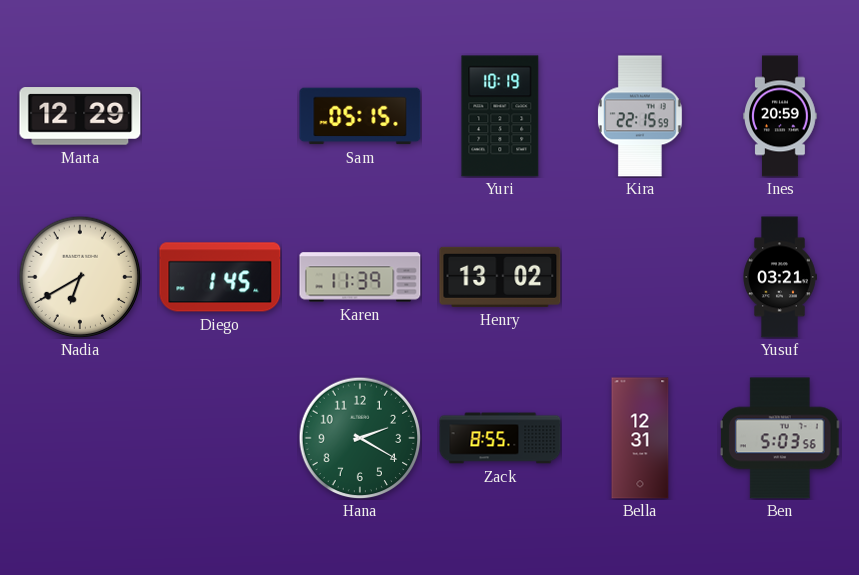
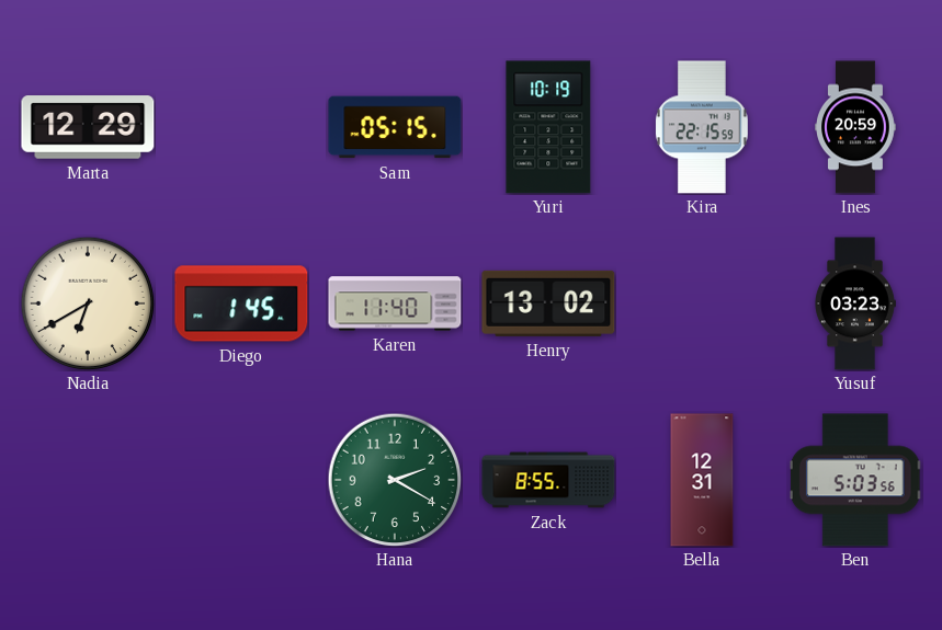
Karen: 11:39 -> 11:40 (395, 303)
Yusuf: 03:21 -> 03:23 (855, 303)
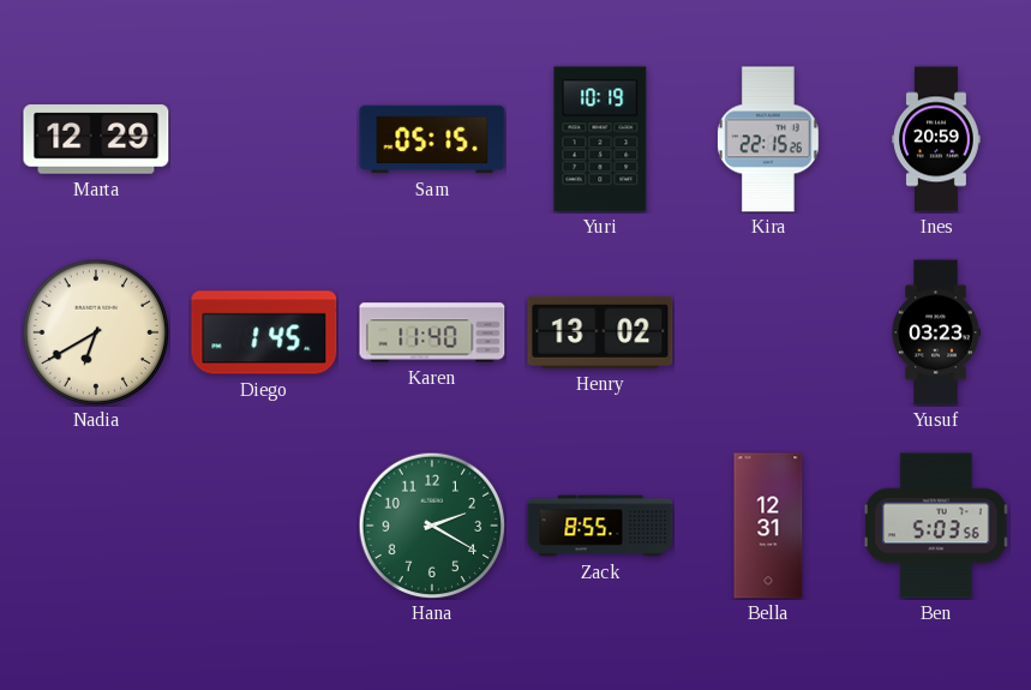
Kira: 22:15:59 -> 22:15:26 (768, 139)
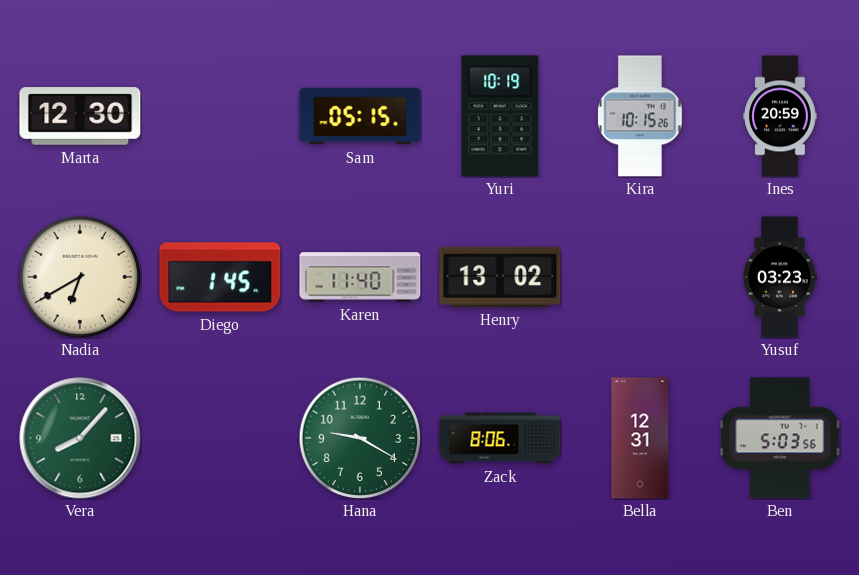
Marta: 12:29 -> 12:30 (80, 116)
Kira: 22:15 -> 10:15 (640, 116)
Vera: none -> 8:07 (80, 438)
Hana: 2:20 -> 9:20 (360, 438)
Zack: 8:55 -> 8:06 (500, 438)
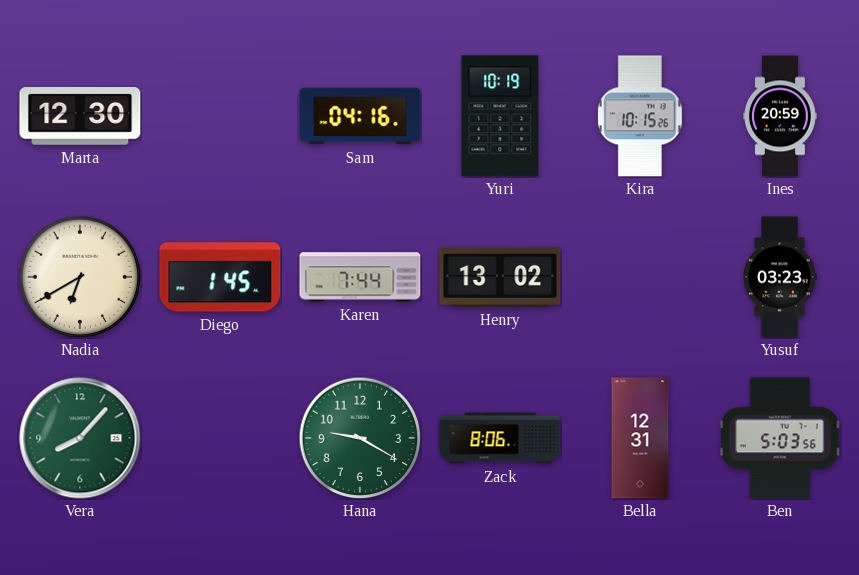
Sam: 05:15 -> 04:16 (360, 116)
Karen: 11:40 -> 7:44 (360, 277)
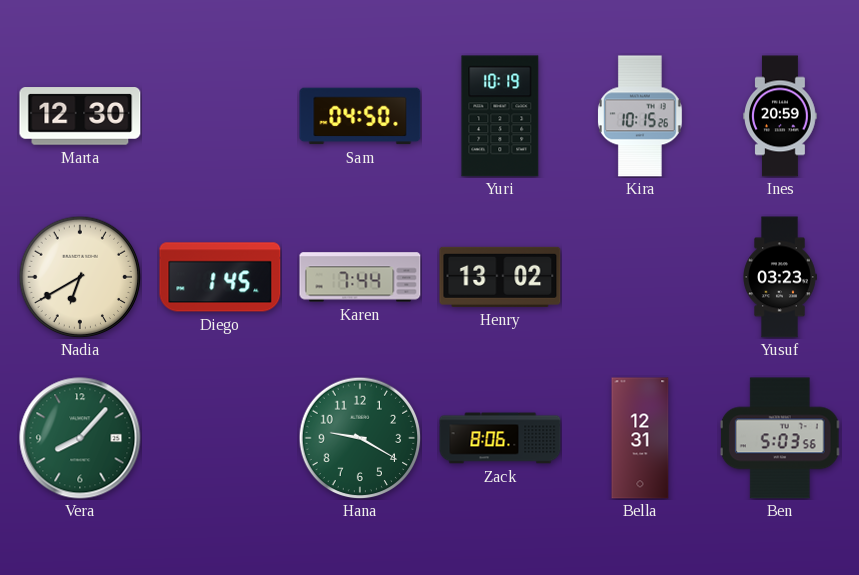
Sam: 04:16 -> 04:50 (360, 116)
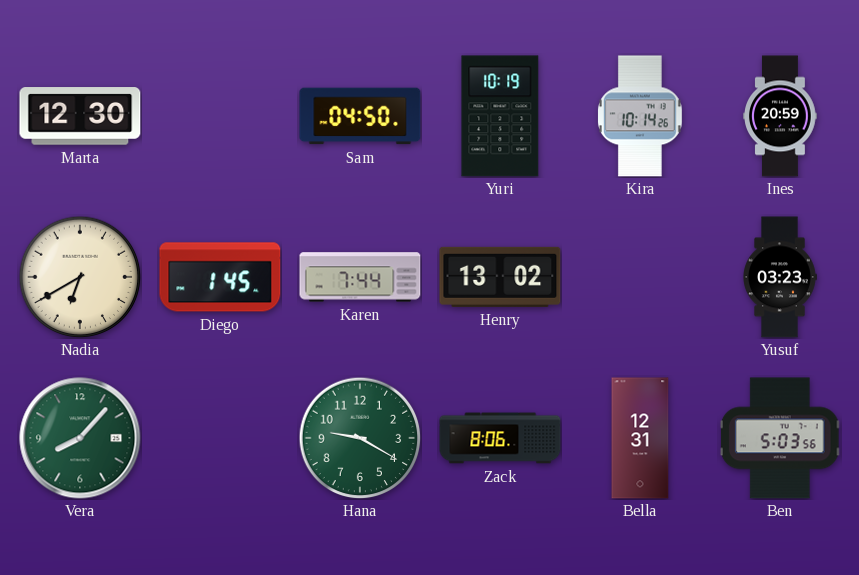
Kira: 10:15 -> 10:14 (640, 116)
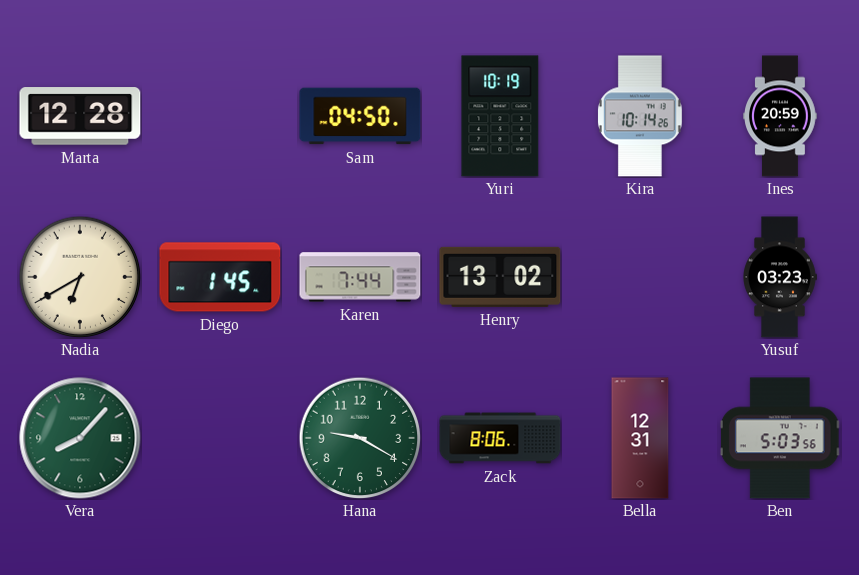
Marta: 12:30 -> 12:28 (80, 116)
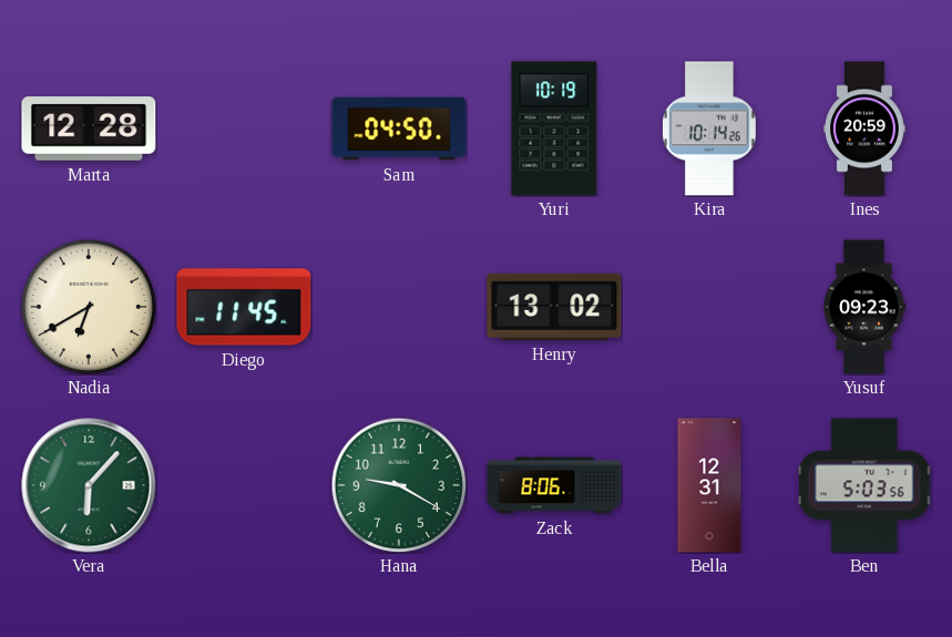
Diego: 1:45 -> 11:45 (244, 307)
Karen: 7:44 -> none (360, 277)
Yusuf: 03:23 -> 09:23 (864, 307)
Vera: 8:07 -> 6:07 (89, 485)
